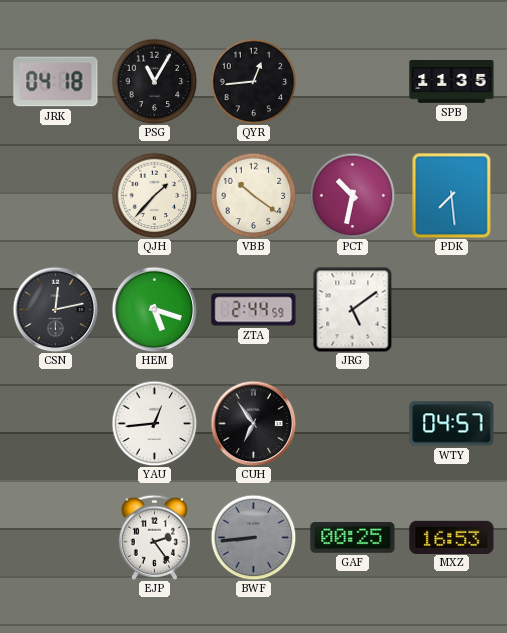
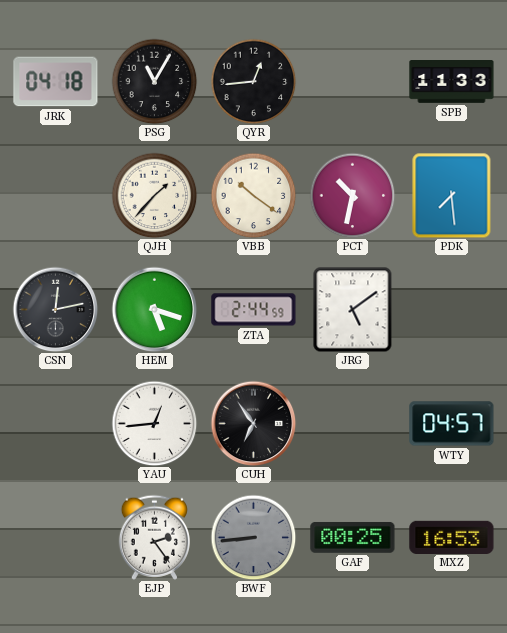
SPB: 11:35 -> 11:33 (452, 82)
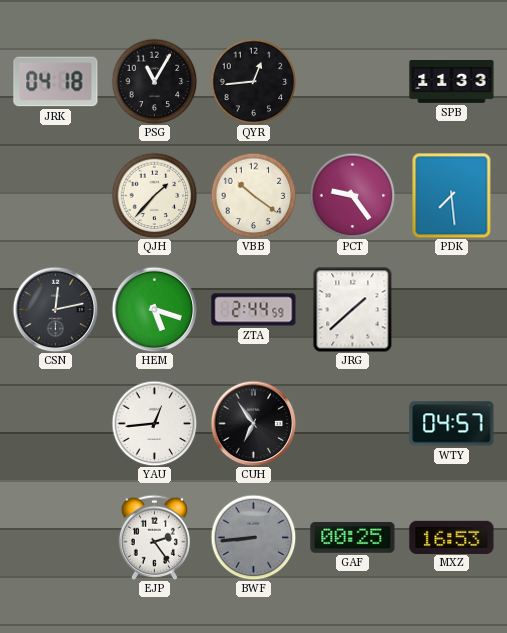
PCT: 10:32 -> 9:24 (352, 195)
JRG: 5:09 -> 1:38 (353, 309)
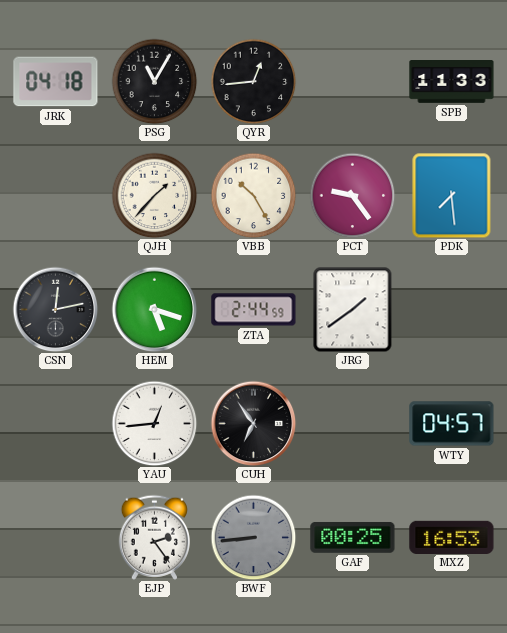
VBB: 10:21 -> 10:25 (253, 195)
JRG: 1:38 -> 1:39 (353, 309)
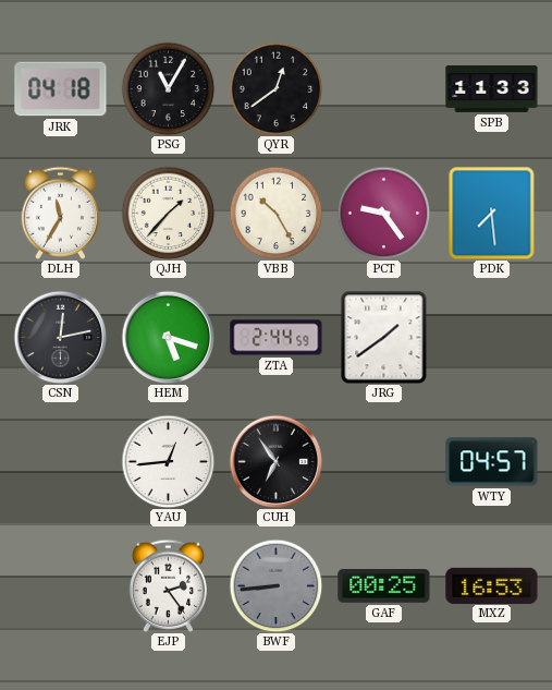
QYR: 12:44 -> 12:39 (275, 88)
DLH: none -> 11:35 (60, 213)
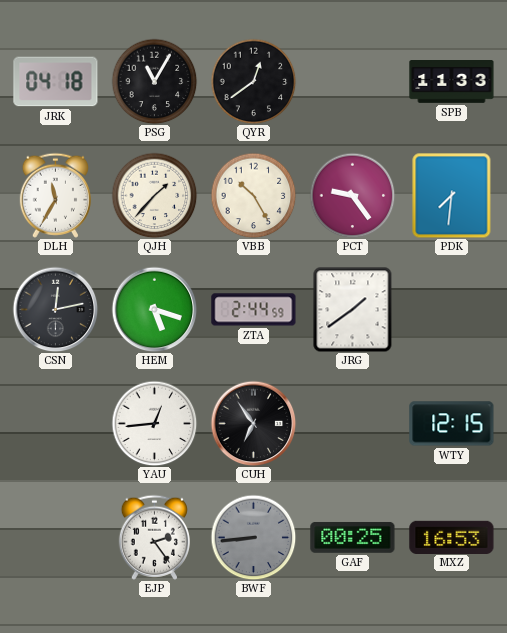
PDK: 7:29 -> 7:31 (452, 195)
WTY: 04:57 -> 12:15 (452, 424)
